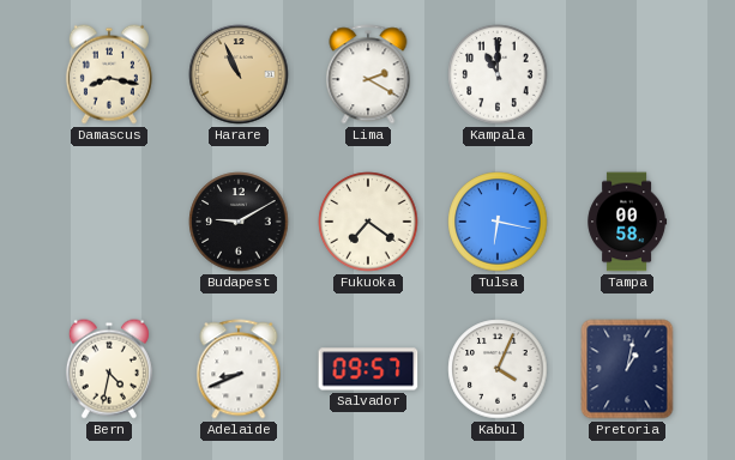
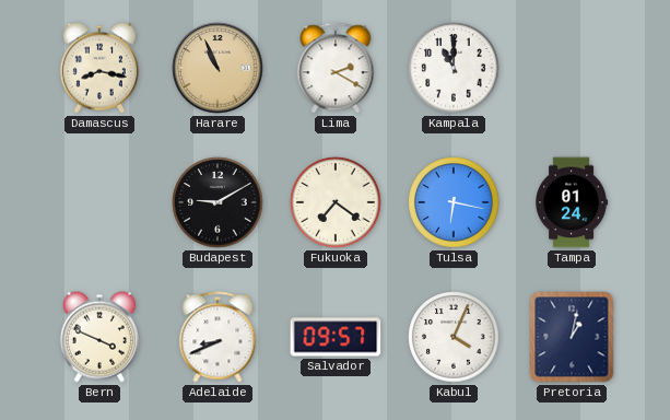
Tampa: 00:58 -> 01:24 (572, 202)
Bern: 4:32 -> 3:49 (99, 337)
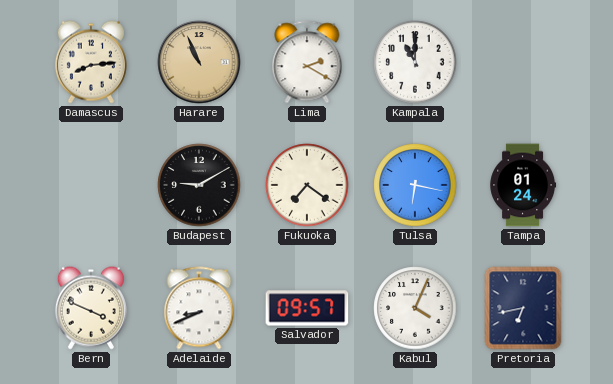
Damascus: 8:17 -> 8:14 (91, 62)
Pretoria: 1:02 -> 6:43 (523, 308)
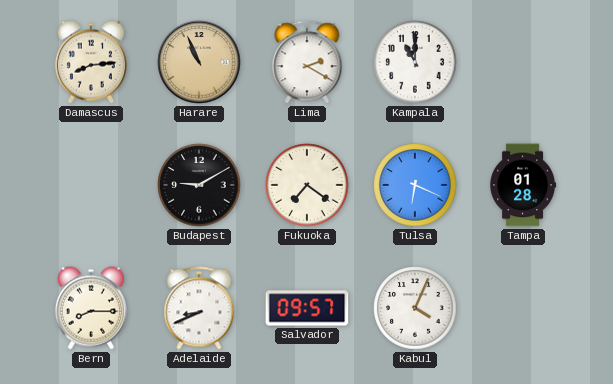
Tulsa: 6:17 -> 6:19 (415, 185)
Tampa: 01:24 -> 01:28 (523, 185)
Bern: 3:49 -> 8:15 (91, 308)
Pretoria: 6:43 -> none (523, 308)
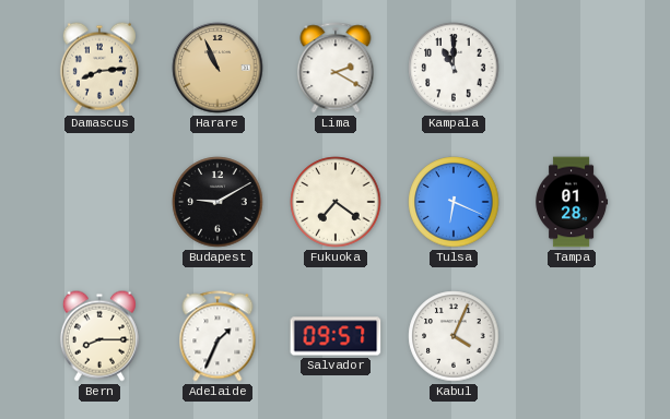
Adelaide: 8:41 -> 1:34 (218, 336)
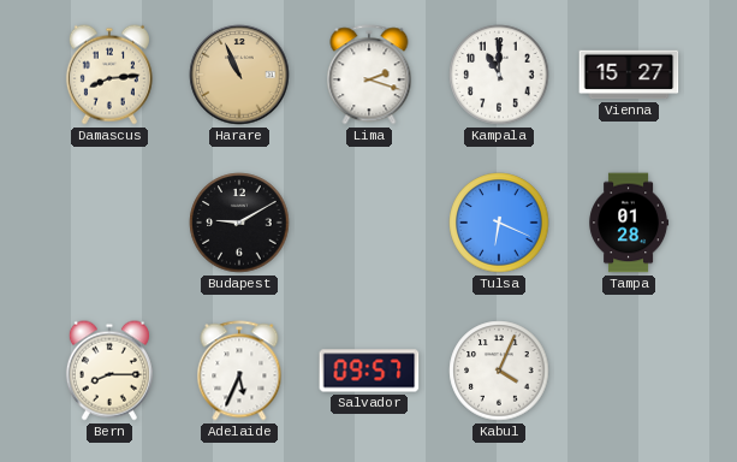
Lima: 2:20 -> 2:18 (369, 75)
Vienna: none -> 15:27 (629, 75)
Fukuoka: 7:21 -> none (336, 202)
Adelaide: 1:34 -> 5:34 (239, 371)
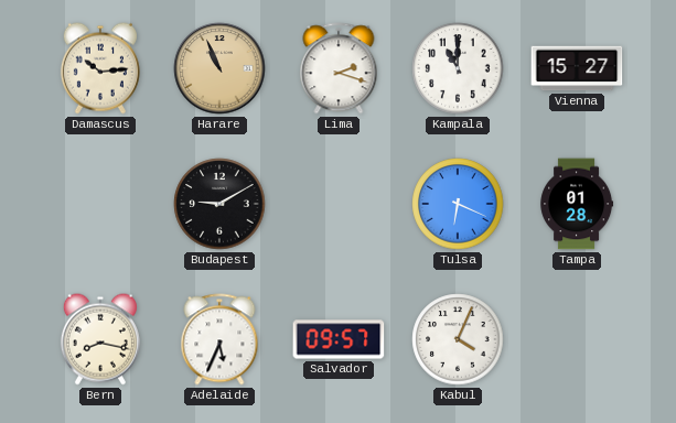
Damascus: 8:14 -> 10:14 (100, 68)
Bern: 8:15 -> 8:17 (100, 339)
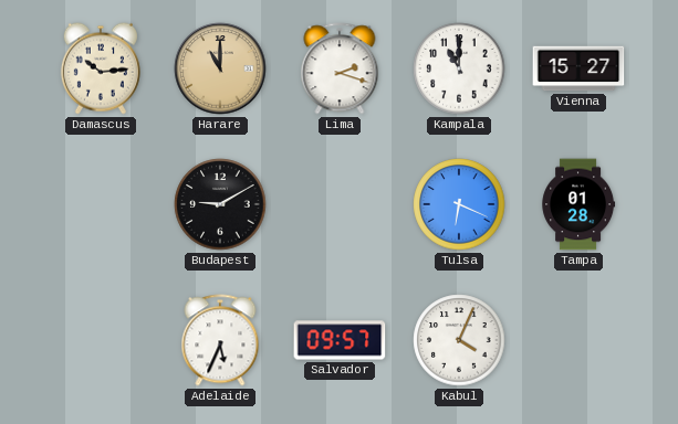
Harare: 10:56 -> 11:00 (220, 68)
Bern: 8:17 -> none (100, 339)
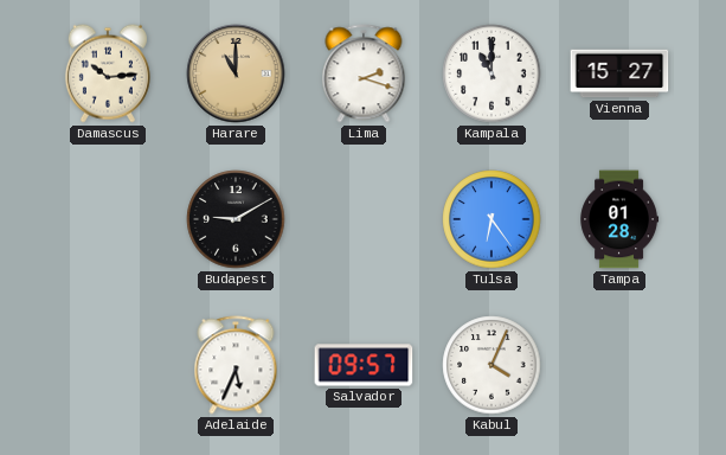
Tulsa: 6:19 -> 6:24 (492, 219)
